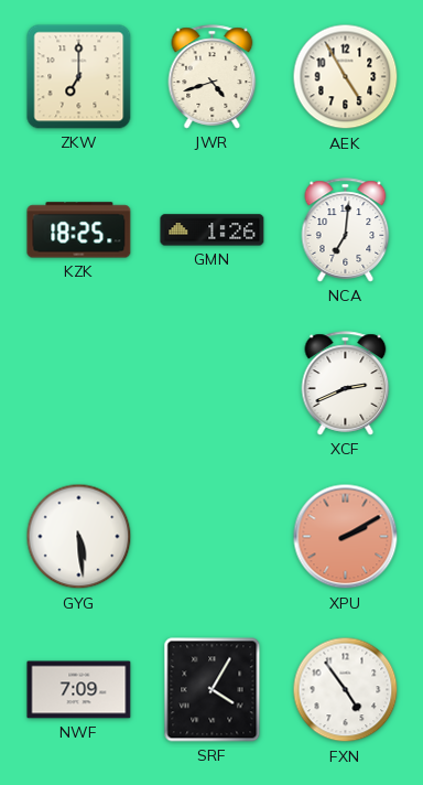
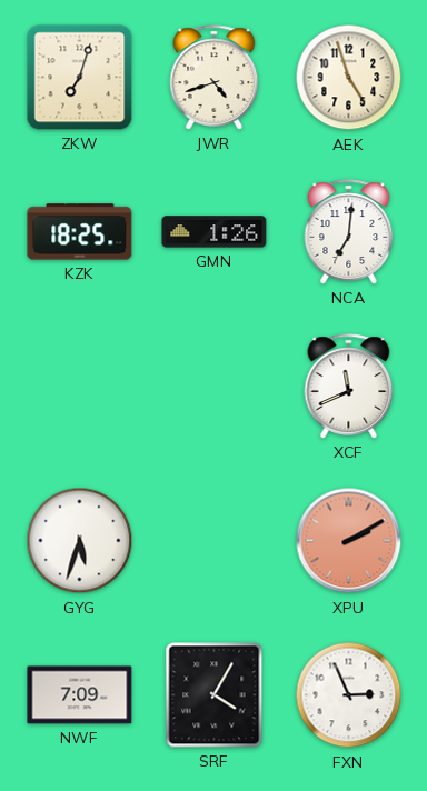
ZKW: 7:00 -> 7:03 (80, 78)
AEK: 4:55 -> 4:57 (349, 78)
XCF: 2:41 -> 11:41 (349, 387)
GYG: 5:29 -> 5:33 (80, 541)
FXN: 4:54 -> 2:56 (349, 695)
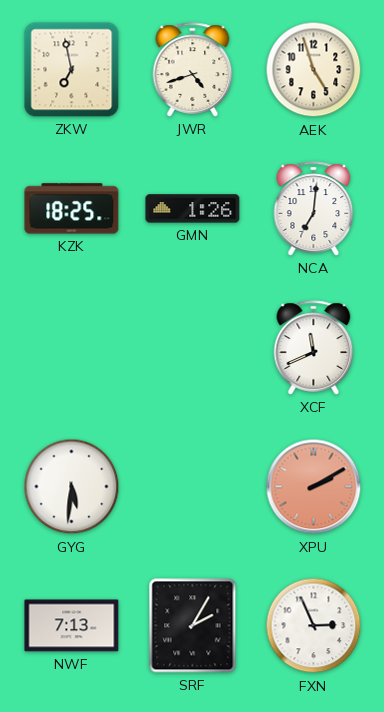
ZKW: 7:03 -> 6:58 (72, 70)
GYG: 5:33 -> 5:31 (72, 487)
NWF: 7:09 -> 7:13 (72, 626)
SRF: 4:05 -> 2:05 (193, 626)
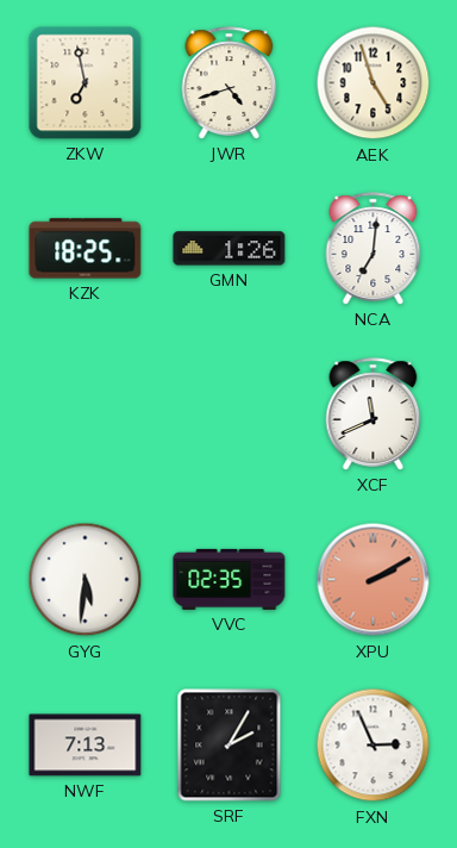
VVC: none -> 02:35 (230, 579)
